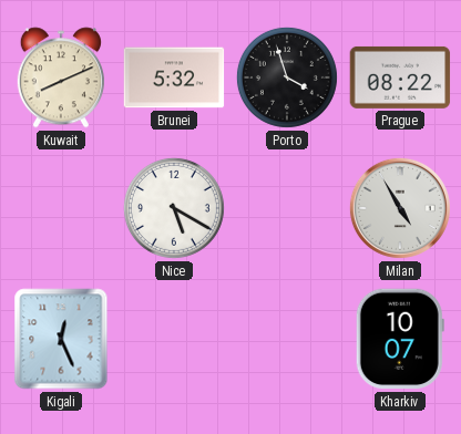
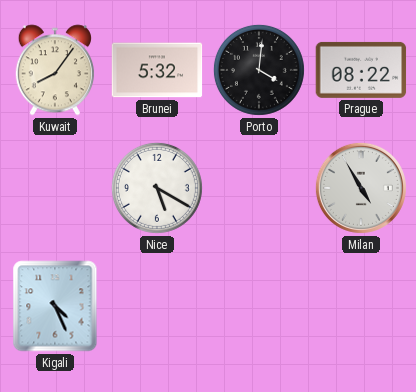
Kuwait: 8:11 -> 8:06 (55, 70)
Porto: 3:57 -> 4:01 (259, 70)
Kigali: 12:26 -> 4:26 (55, 306)
Kharkiv: 10:07 -> none (400, 339)
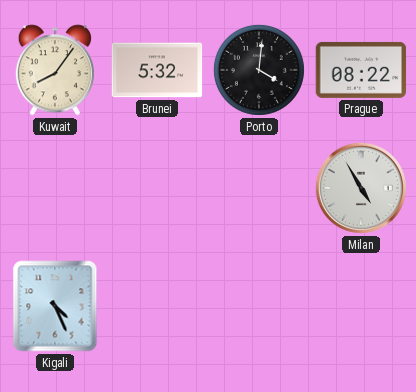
Nice: 5:20 -> none (157, 188)
